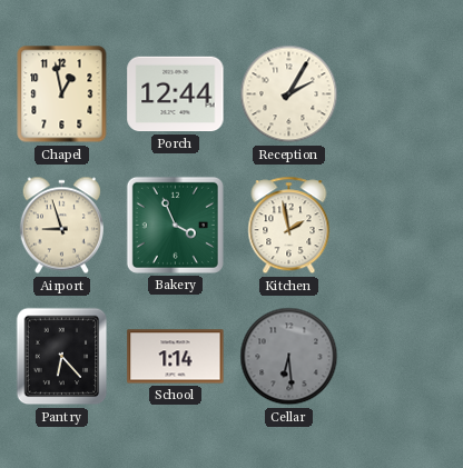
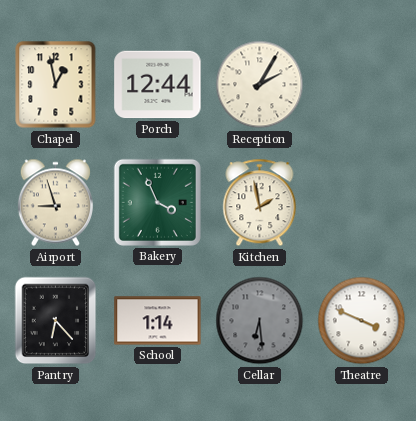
Theatre: none -> 3:49 (362, 321)
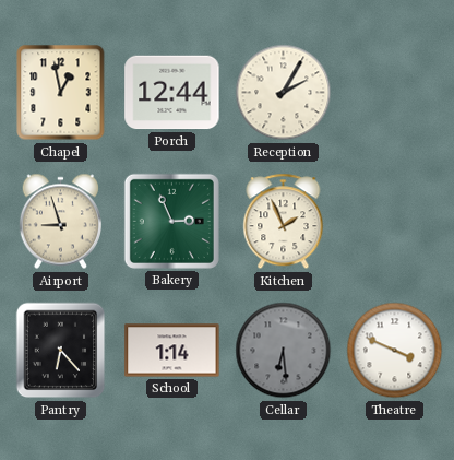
Bakery: 3:56 -> 2:56 (171, 221)
Kitchen: 1:58 -> 1:56 (284, 222)
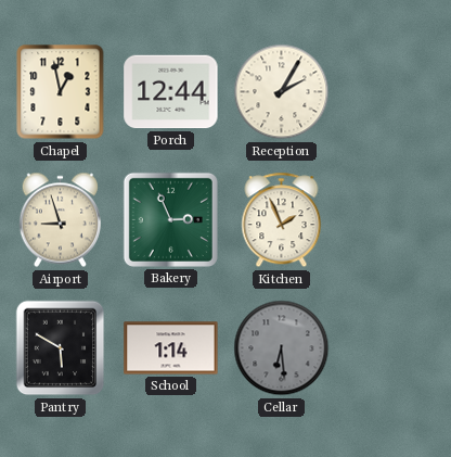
Pantry: 6:23 -> 5:50 (61, 348)
Theatre: 3:49 -> none (395, 351)
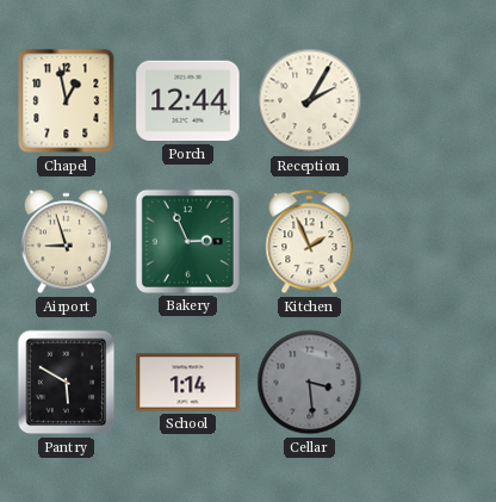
Cellar: 6:29 -> 3:29 (310, 383)
